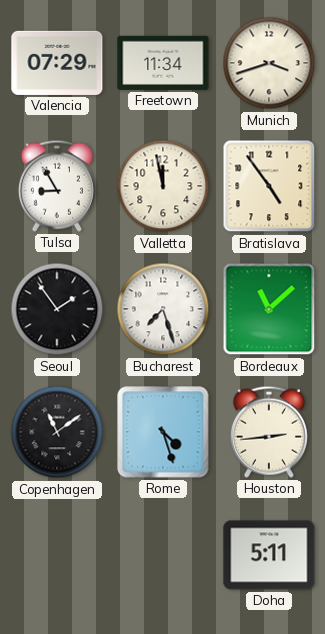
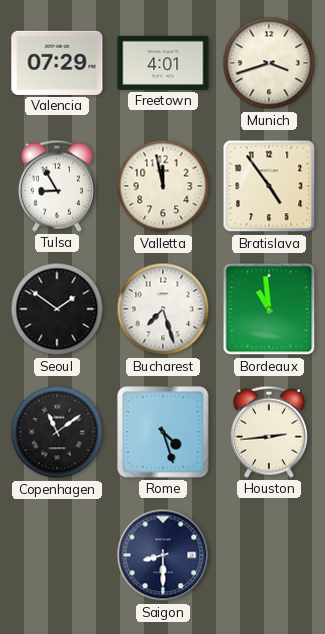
Freetown: 11:34 -> 4:01 (163, 63)
Seoul: 1:54 -> 1:51 (57, 309)
Bordeaux: 11:08 -> 10:59 (269, 309)
Saigon: none -> 8:30 (163, 555)
Doha: 5:11 -> none (269, 555)
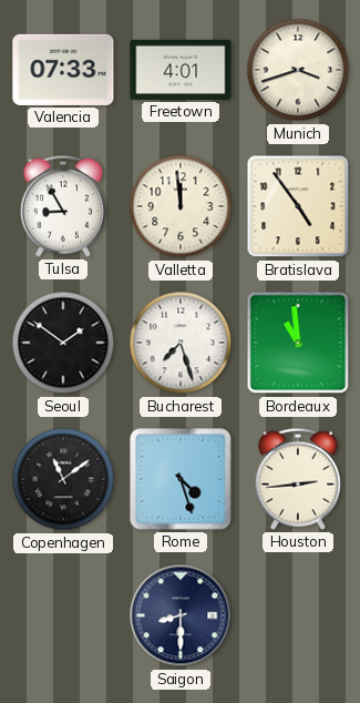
Valencia: 07:29 -> 07:33 (63, 70)
Valletta: 11:58 -> 11:59 (181, 206)
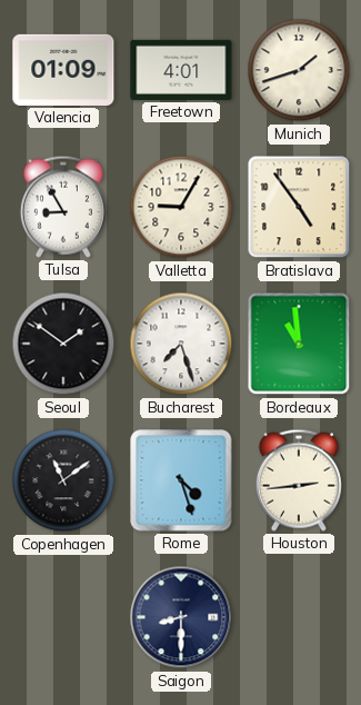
Valencia: 07:33 -> 01:09 (63, 70)
Munich: 3:42 -> 1:42 (299, 70)
Valletta: 11:59 -> 9:05 (181, 207)
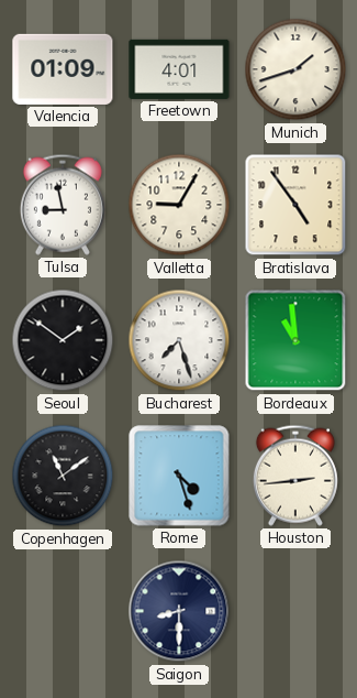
Tulsa: 8:55 -> 8:58 (63, 205)
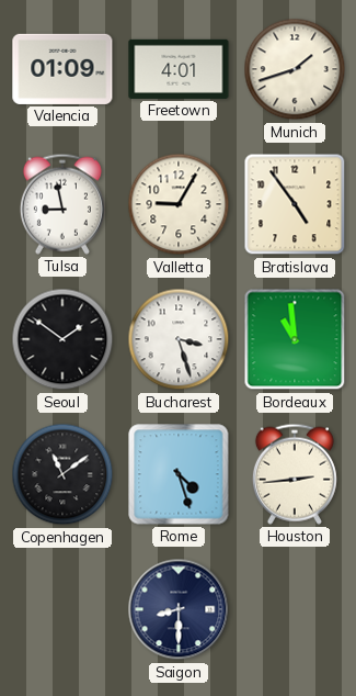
Bucharest: 7:27 -> 3:27 (179, 339)
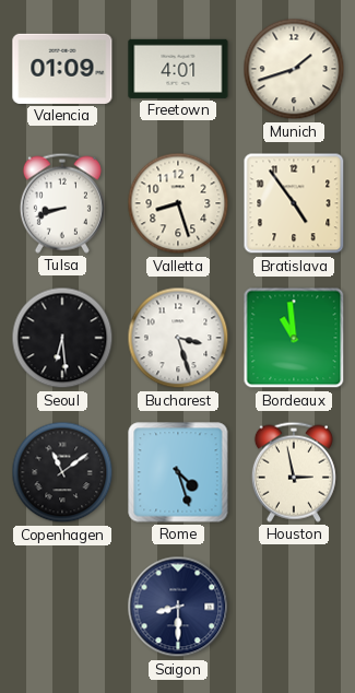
Tulsa: 8:58 -> 8:42 (62, 203)
Valletta: 9:05 -> 8:27 (178, 203)
Seoul: 1:51 -> 6:29 (62, 338)
Houston: 2:44 -> 2:58 (294, 472)
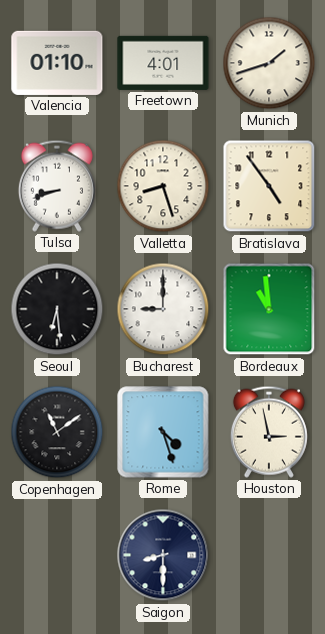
Valencia: 01:09 -> 01:10 (57, 63)
Bucharest: 3:27 -> 9:00 (163, 309)
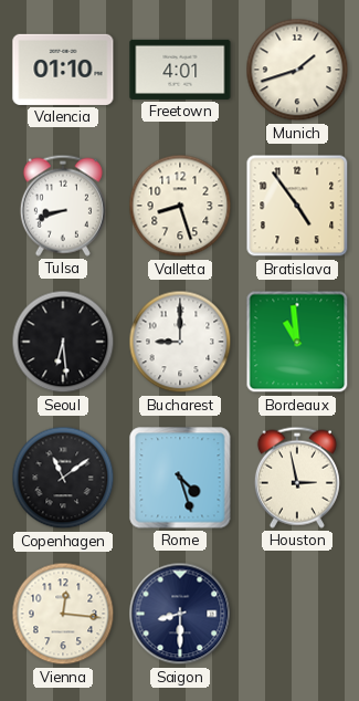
Vienna: none -> 12:16 (63, 614)
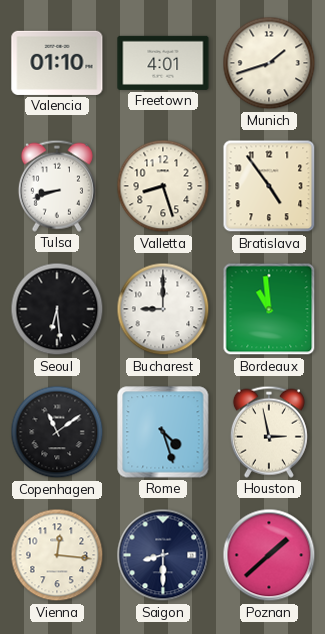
Poznan: none -> 1:38 (269, 555)
